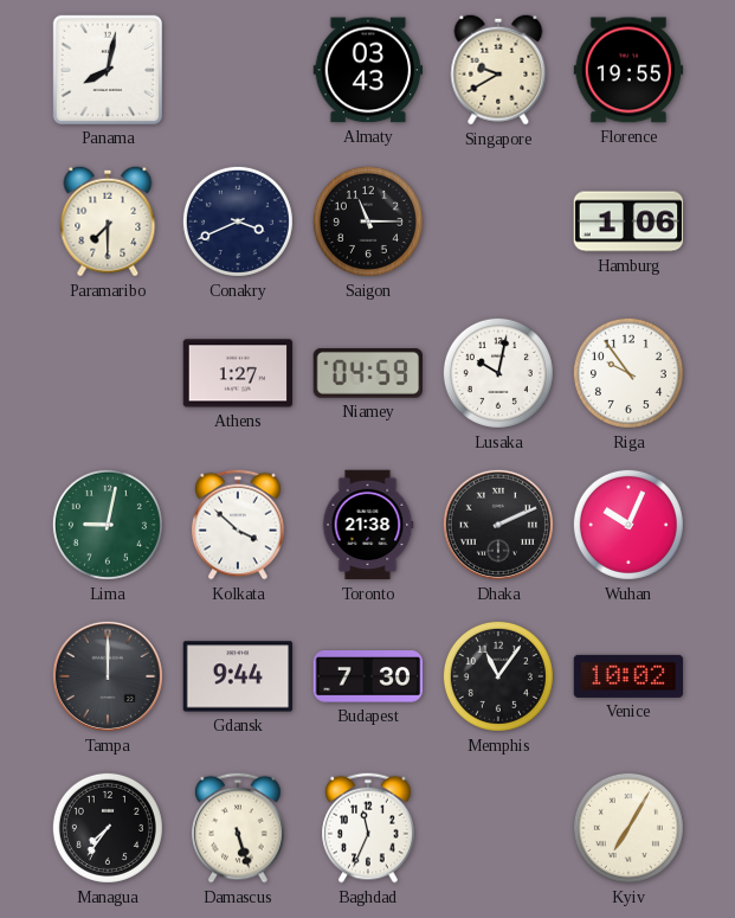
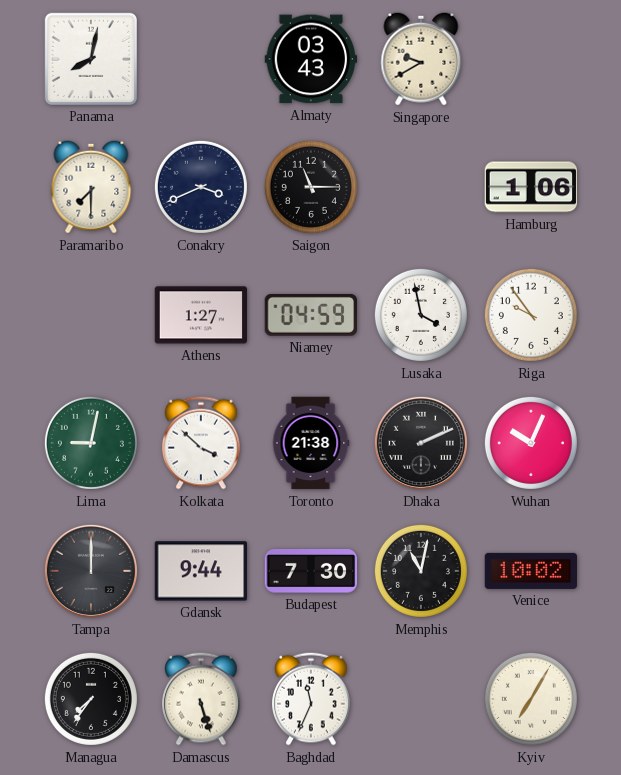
Florence: 19:55 -> none (628, 70)
Lusaka: 10:02 -> 3:58 (421, 315)
Memphis: 11:06 -> 11:02 (421, 571)
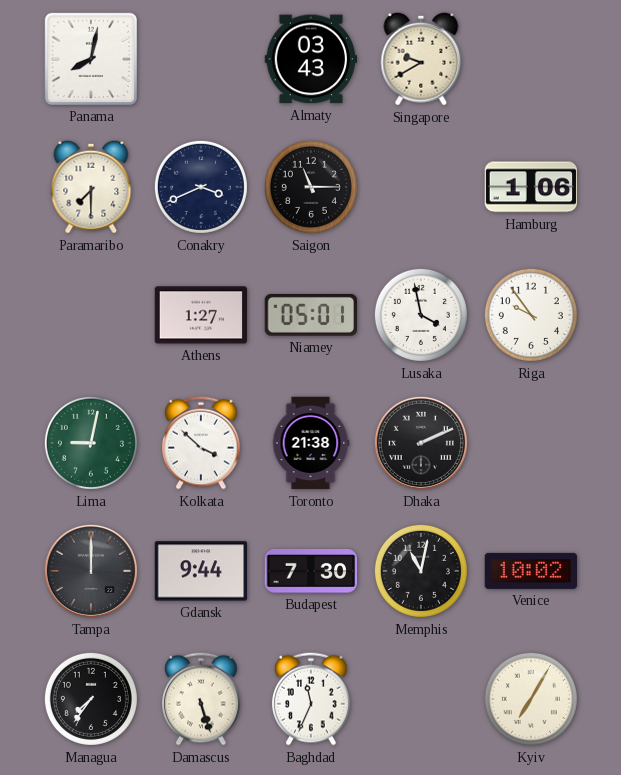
Niamey: 04:59 -> 05:01 (310, 315)
Wuhan: 10:04 -> none (531, 443)
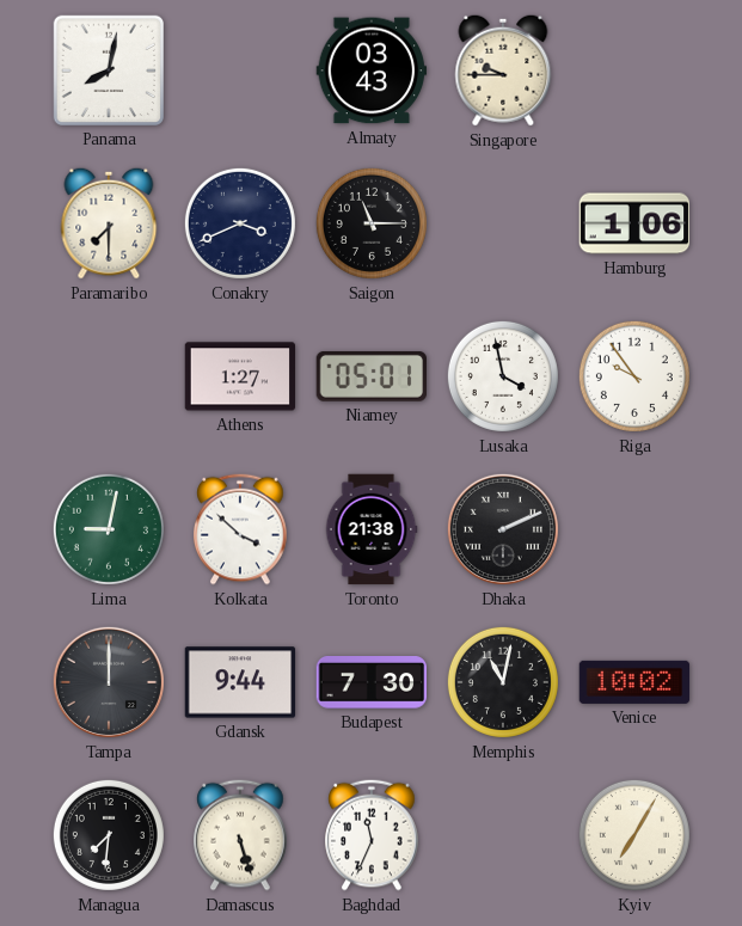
Singapore: 9:40 -> 9:45 (503, 70)
Managua: 7:36 -> 7:31 (109, 835)
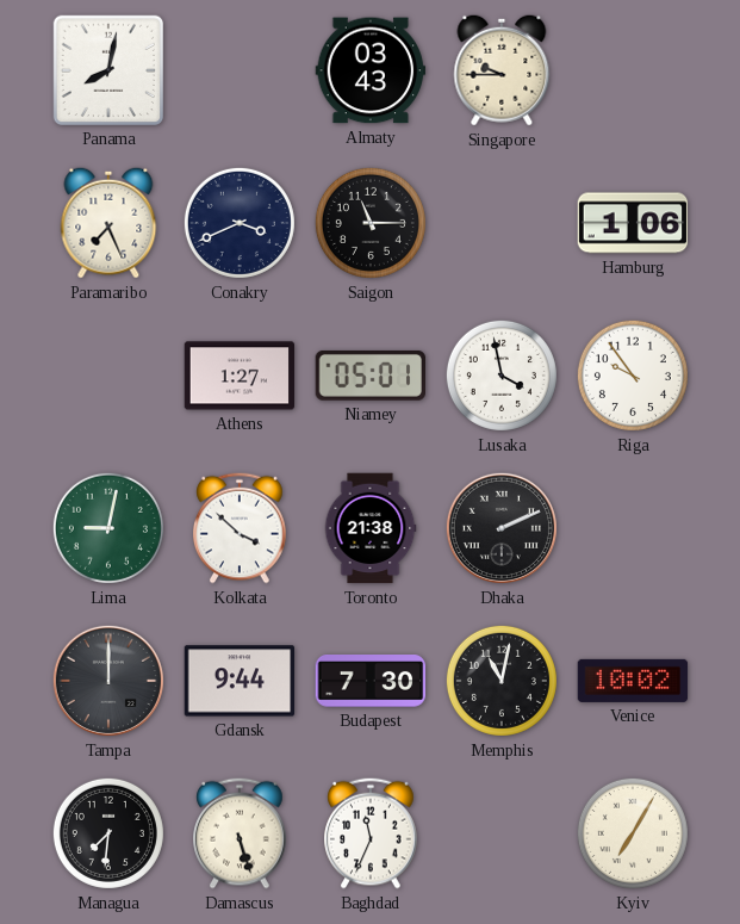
Paramaribo: 7:30 -> 7:26 (108, 223)
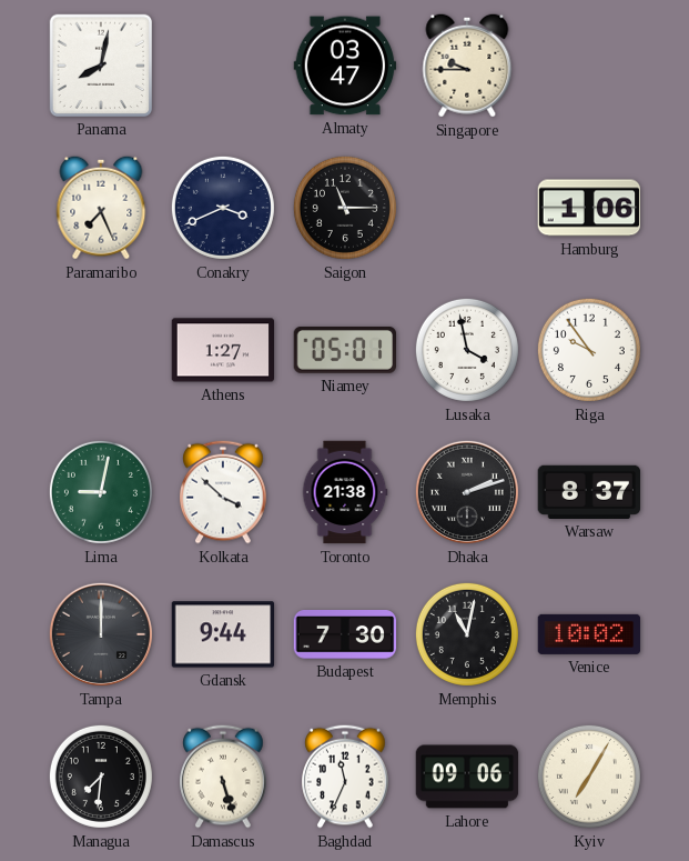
Almaty: 03:43 -> 03:47 (345, 66)
Dhaka: 2:11 -> 2:12 (467, 492)
Warsaw: none -> 8:37 (589, 492)
Lahore: none -> 09:06 (467, 777)
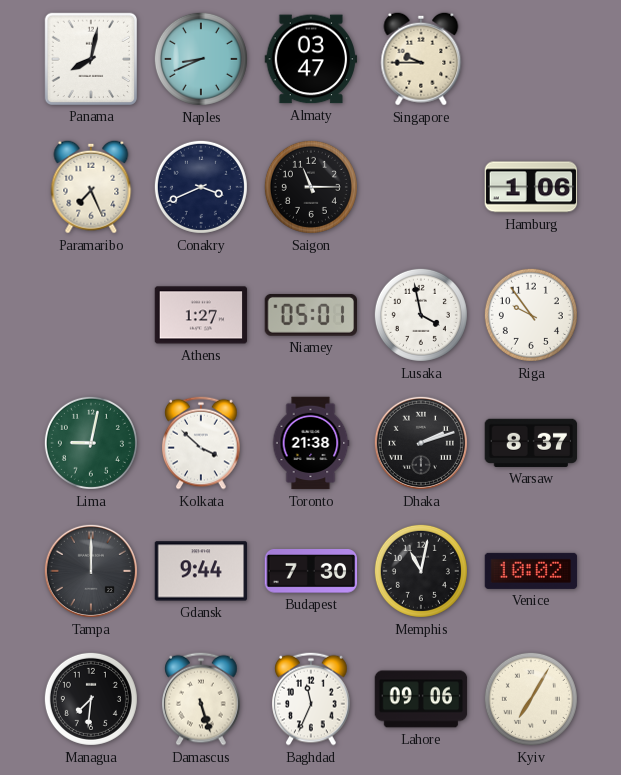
Naples: none -> 8:41 (201, 59)
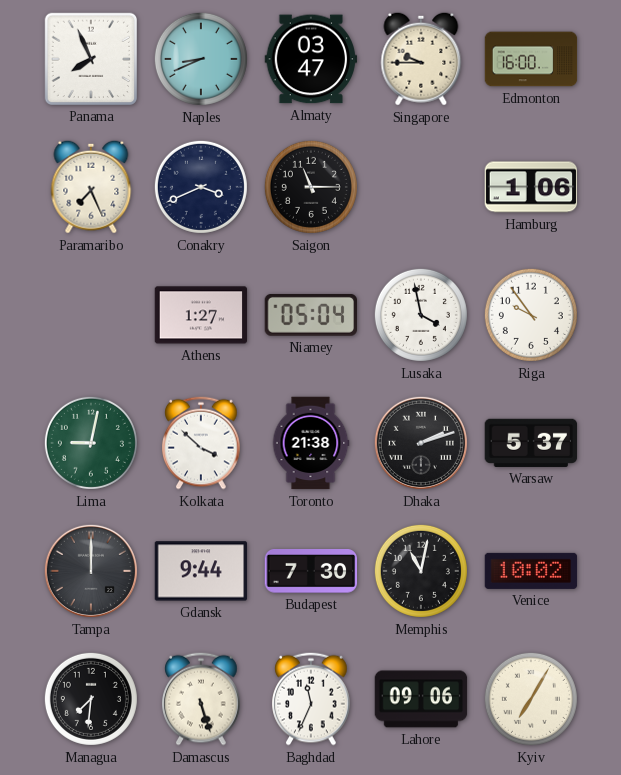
Panama: 8:02 -> 7:56 (90, 58)
Edmonton: none -> 16:00 (531, 59)
Niamey: 05:01 -> 05:04 (310, 315)
Warsaw: 8:37 -> 5:37 (531, 443)
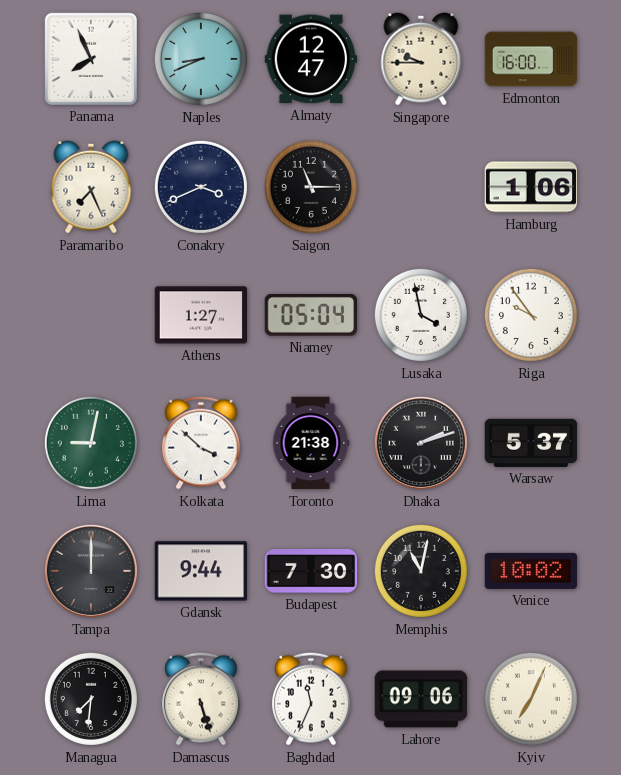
Almaty: 03:47 -> 12:47 (311, 59)
Kyiv: 7:05 -> 7:04 (531, 699)
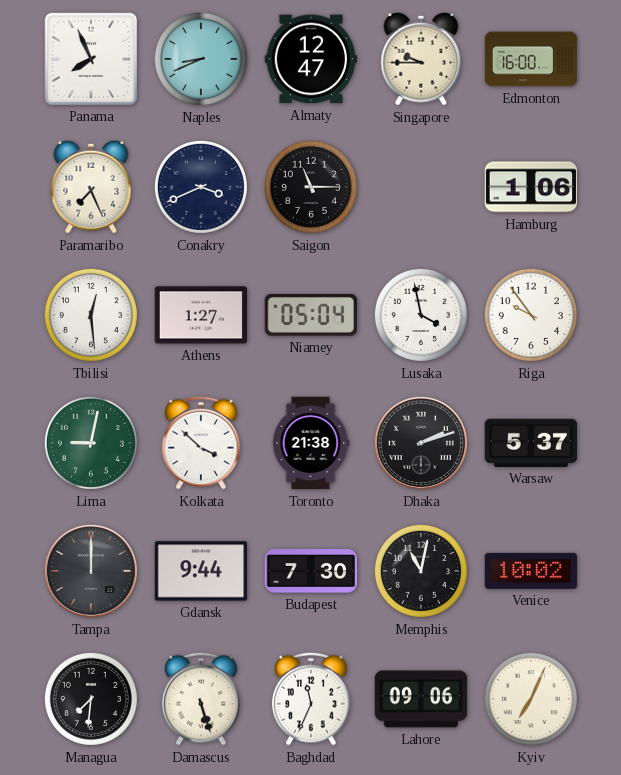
Tbilisi: none -> 12:29 (91, 315)
